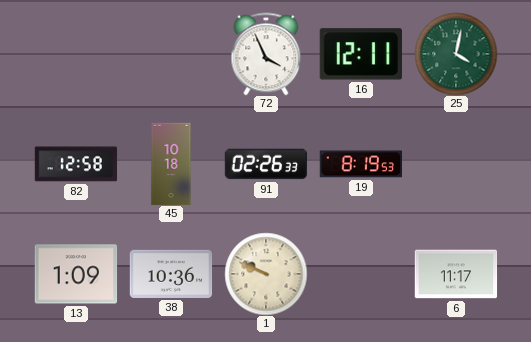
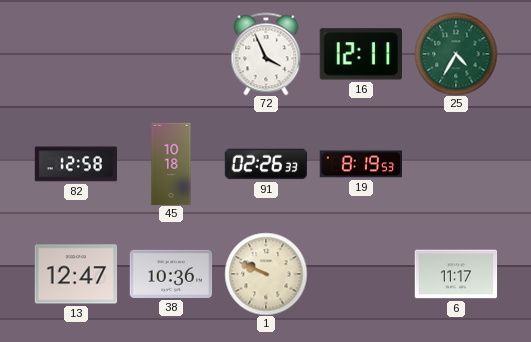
25: 4:02 -> 4:35 (456, 54)
13: 1:09 -> 12:47 (76, 274)
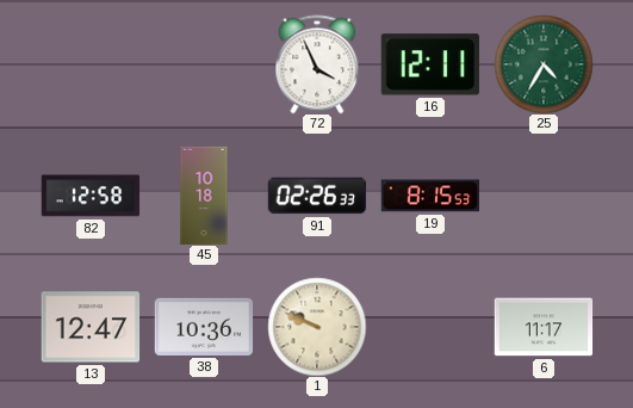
19: 8:19 -> 8:15 (429, 196)
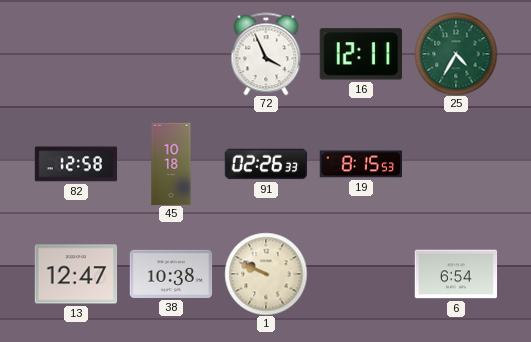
38: 10:36 -> 10:38 (171, 274)
6: 11:17 -> 6:54 (456, 274)
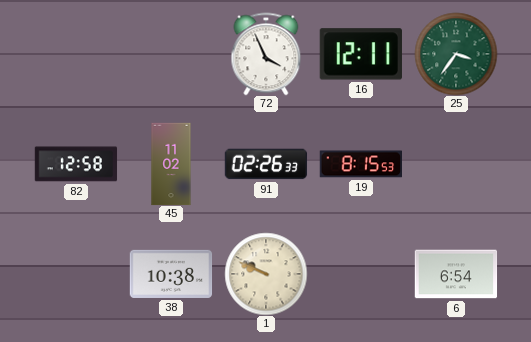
25: 4:35 -> 3:36 (456, 54)
45: 10:18 -> 11:02 (171, 164)
13: 12:47 -> none (76, 274)
